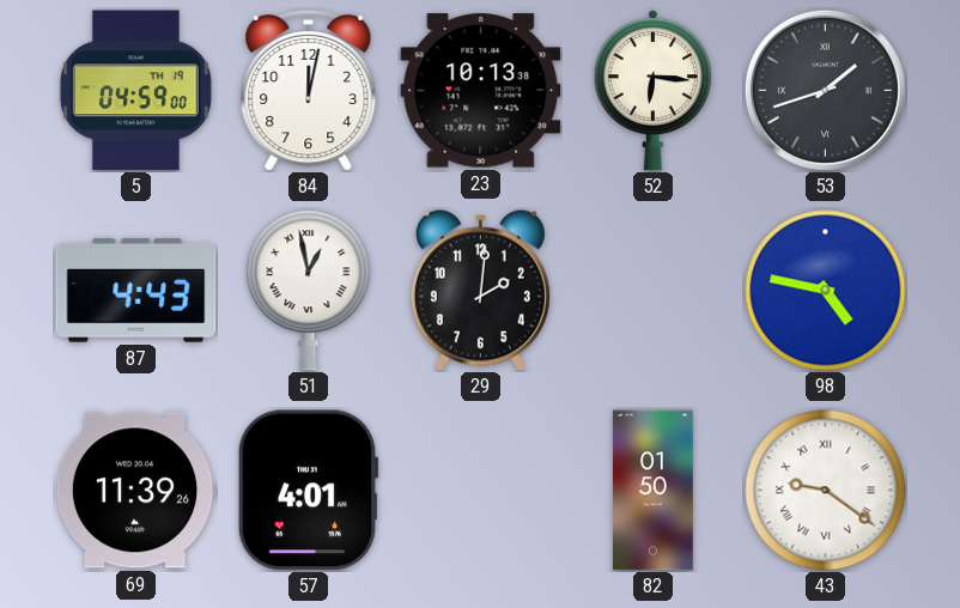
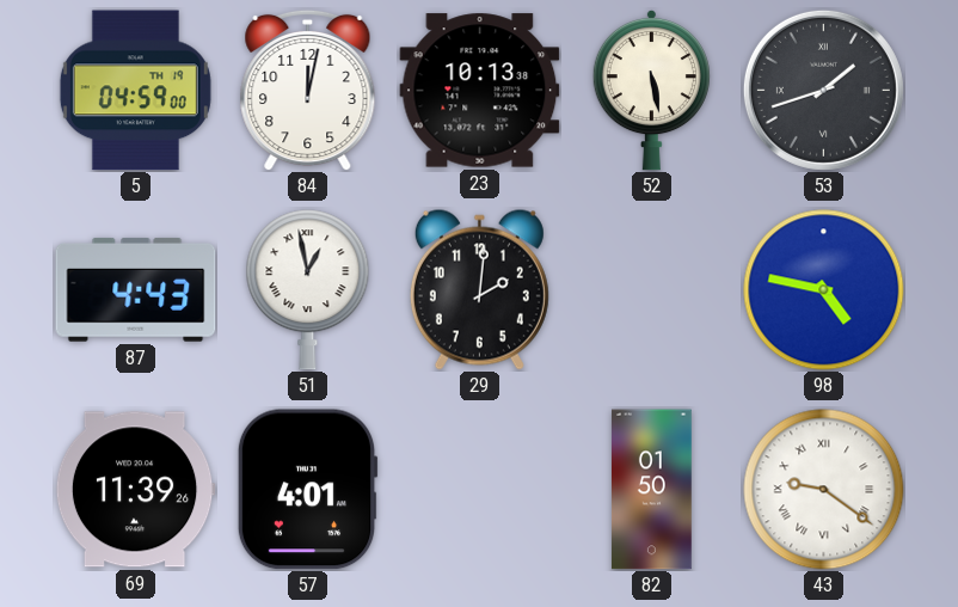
52: 6:16 -> 5:28 (651, 90)
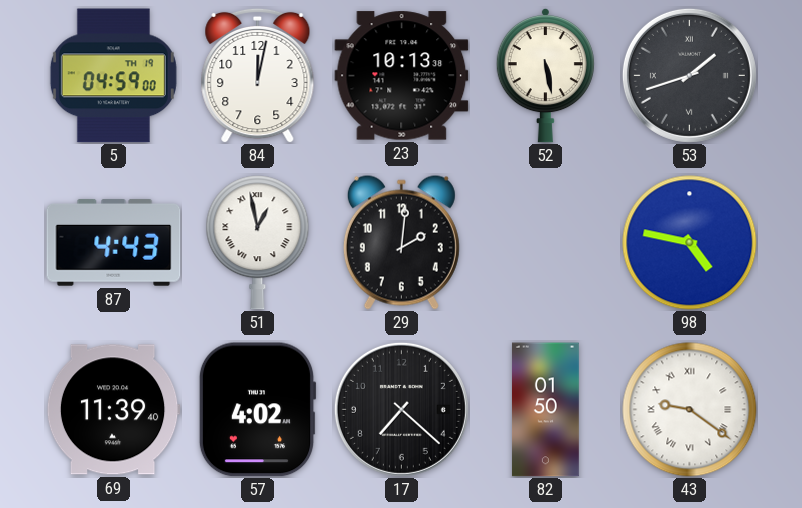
69: 11:39:26 -> 11:39:40 (113, 410)
57: 4:01 -> 4:02 (257, 410)
17: none -> 7:22 (401, 409)
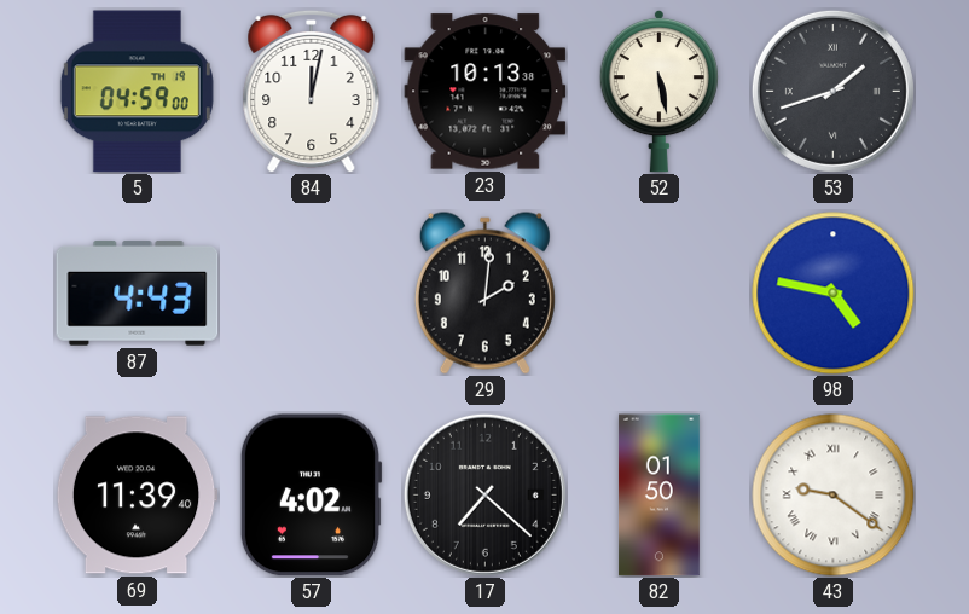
51: 12:58 -> none (258, 243)
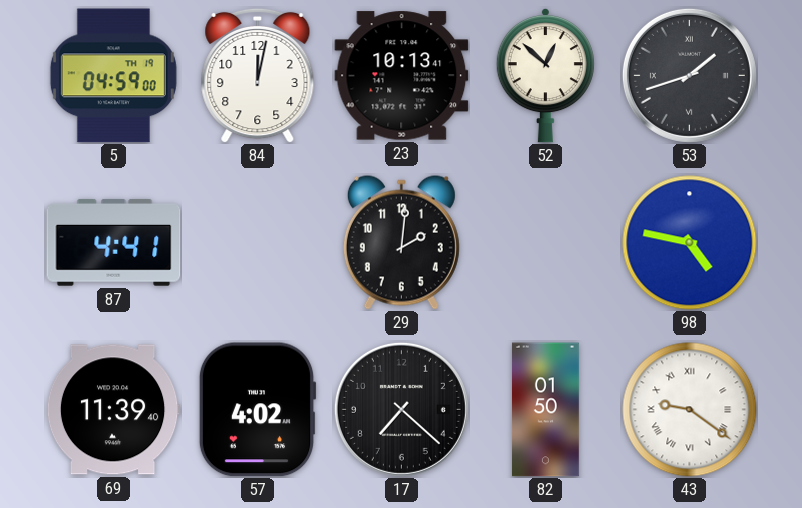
23: 10:13:38 -> 10:13:41 (402, 76)
52: 5:28 -> 12:52 (545, 75)
87: 4:43 -> 4:41 (114, 242)
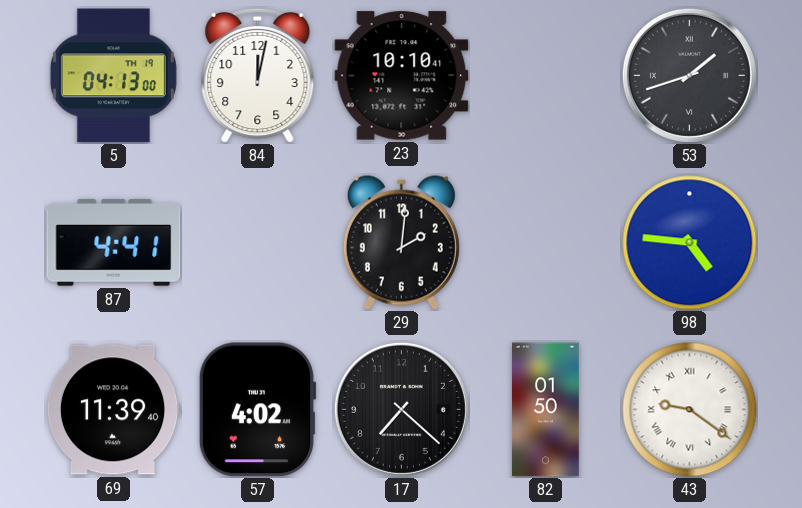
5: 04:59 -> 04:13 (113, 76)
23: 10:13 -> 10:10 (402, 76)
52: 12:52 -> none (545, 75)
98: 4:47 -> 4:46 (690, 243)
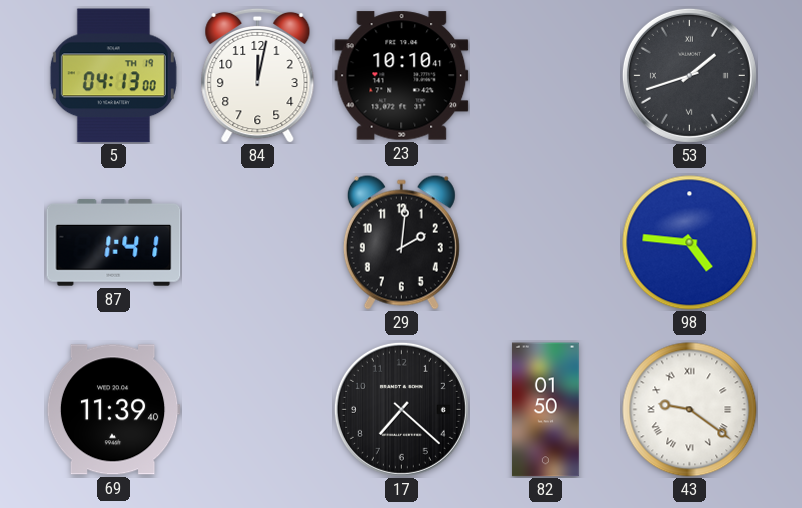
87: 4:41 -> 1:41 (114, 242)
57: 4:02 -> none (257, 410)
